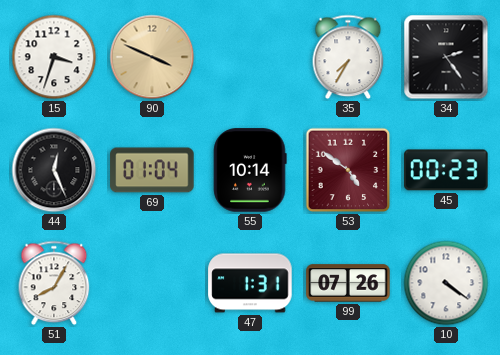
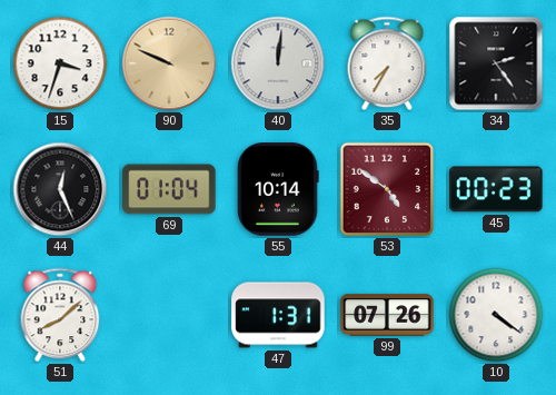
90: 3:49 -> 9:49 (169, 63)
40: none -> 12:01 (278, 63)
51: 8:05 -> 8:08 (60, 315)
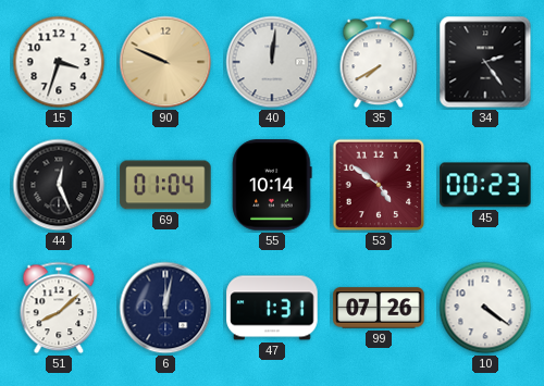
35: 7:35 -> 7:40 (379, 62)
6: none -> 12:02 (165, 308)
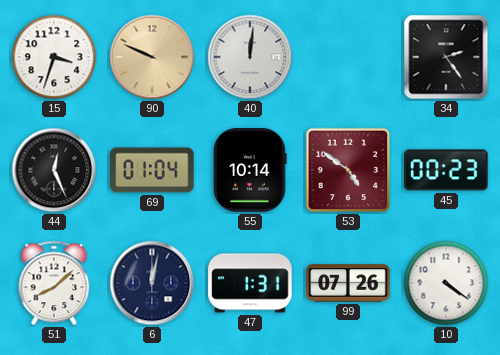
35: 7:40 -> none (379, 62)
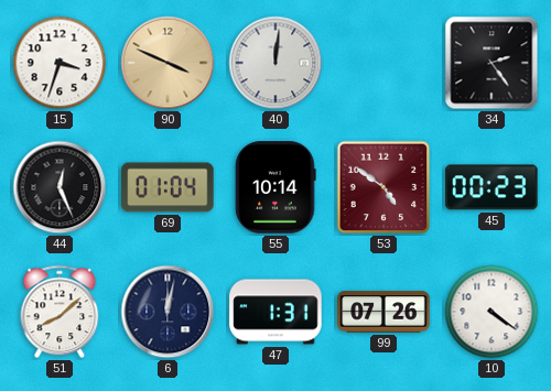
90: 9:49 -> 3:49 (168, 63)
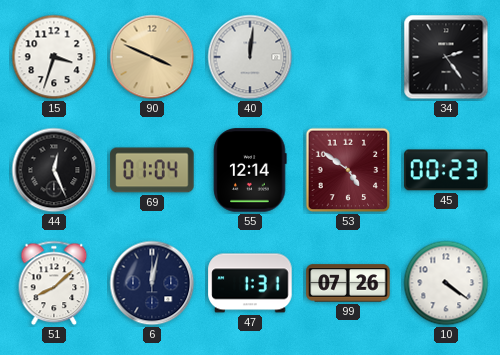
55: 10:14 -> 12:14 (250, 170)
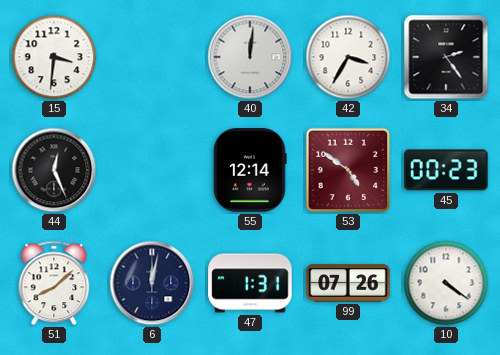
15: 3:33 -> 3:31 (54, 57)
90: 3:49 -> none (152, 57)
42: none -> 3:35 (348, 57)
69: 01:04 -> none (152, 170)
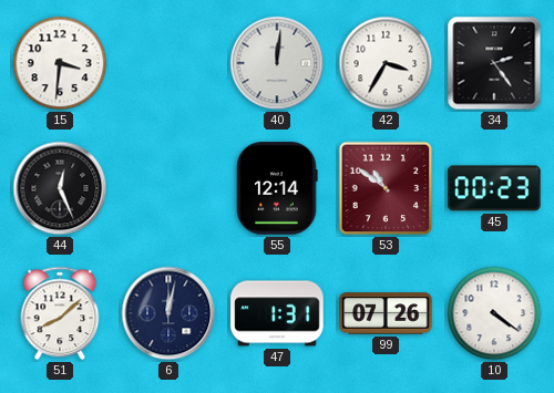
53: 4:51 -> 10:51 (386, 188)
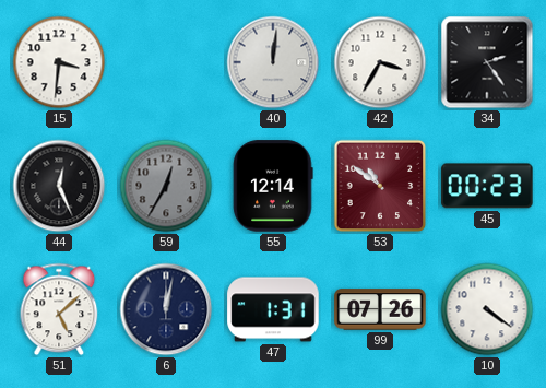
59: none -> 12:35 (166, 186)
51: 8:08 -> 5:08 (59, 309)
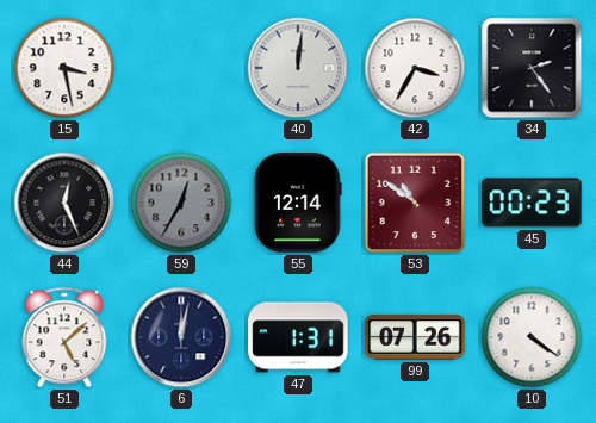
15: 3:31 -> 3:28 (64, 68)
